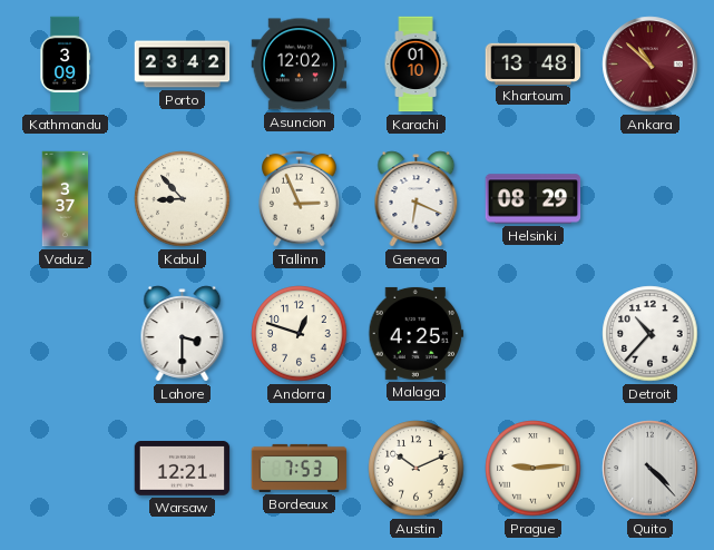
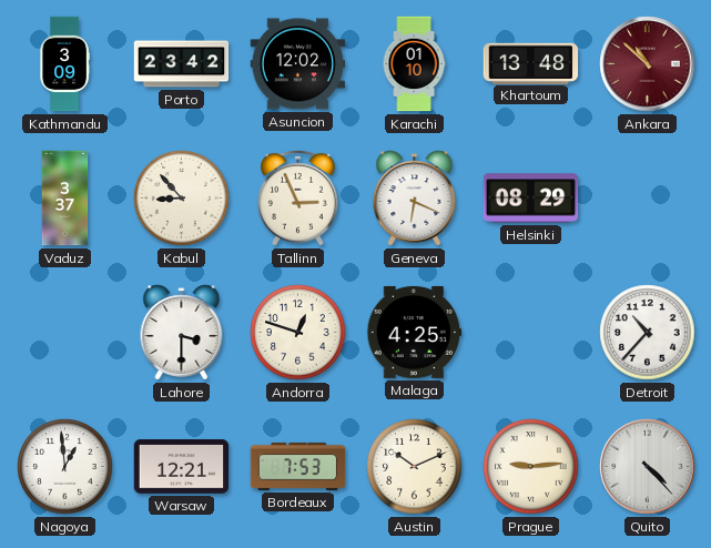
Nagoya: none -> 12:59 (65, 467)
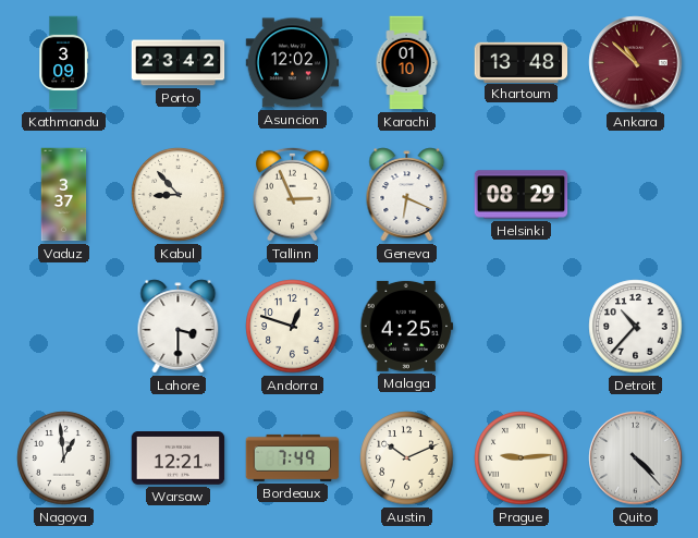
Bordeaux: 7:53 -> 7:49 (293, 457)
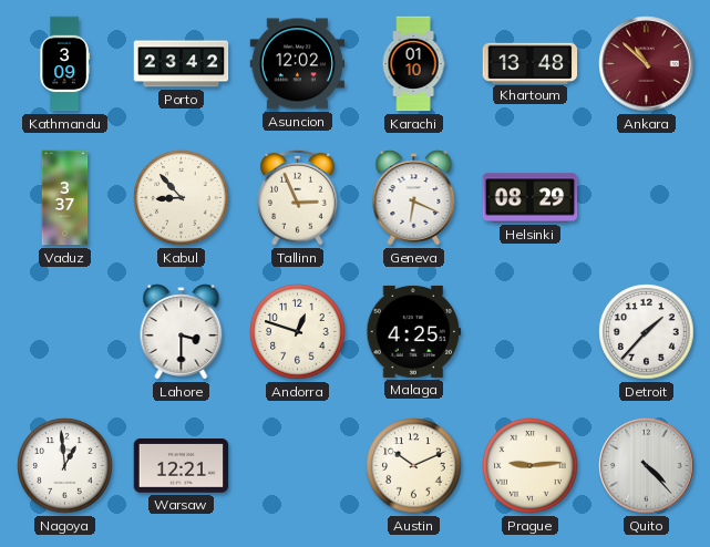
Detroit: 10:37 -> 1:37 (647, 332)
Bordeaux: 7:49 -> none (293, 457)
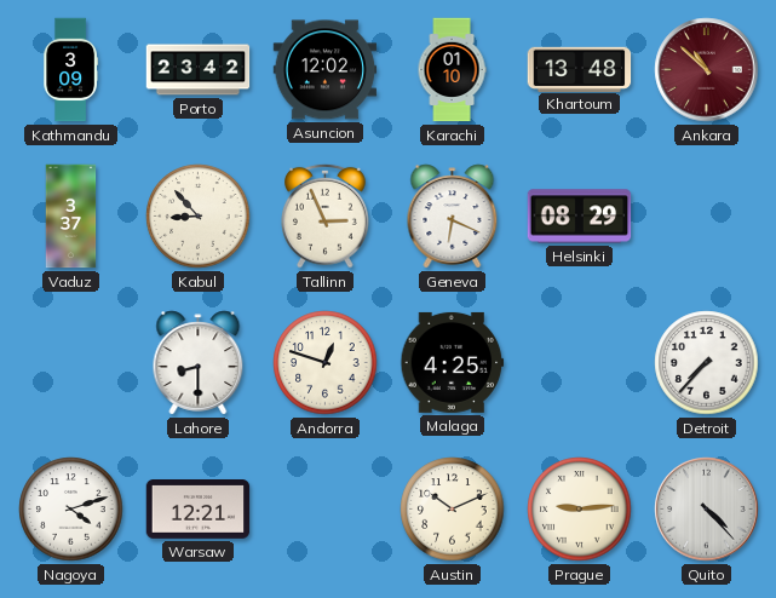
Lahore: 3:30 -> 8:30 (199, 363)
Detroit: 1:37 -> 7:37 (707, 363)
Nagoya: 12:59 -> 4:12 (71, 510)
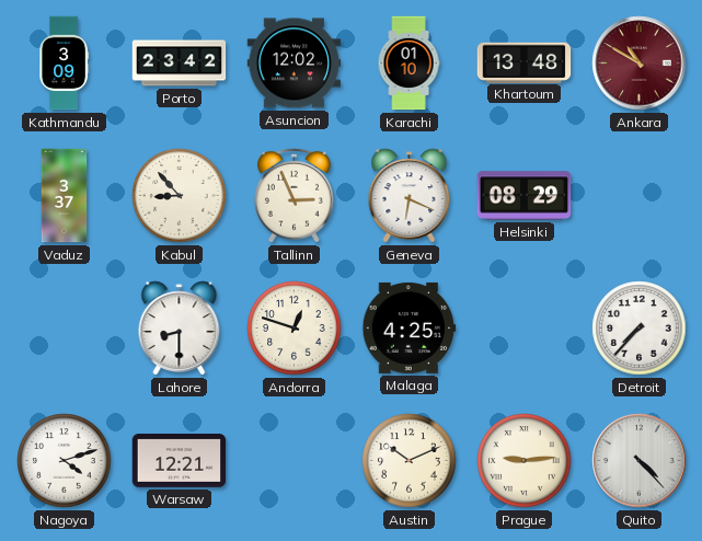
Ankara: 10:52 -> 10:50 (640, 64)
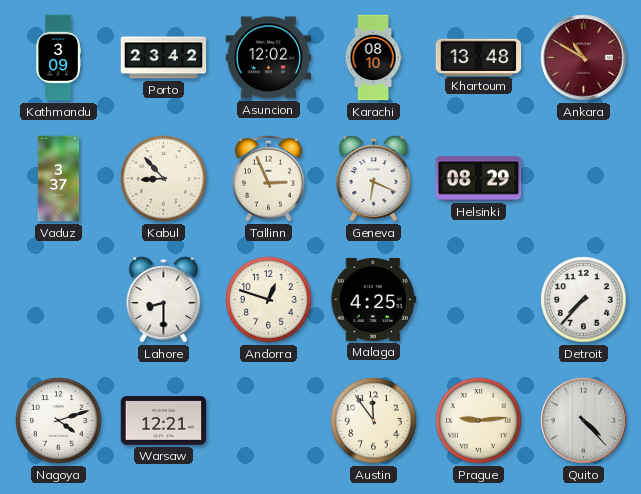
Karachi: 01:10 -> 08:10 (373, 58)
Austin: 10:11 -> 11:54 (374, 421)
